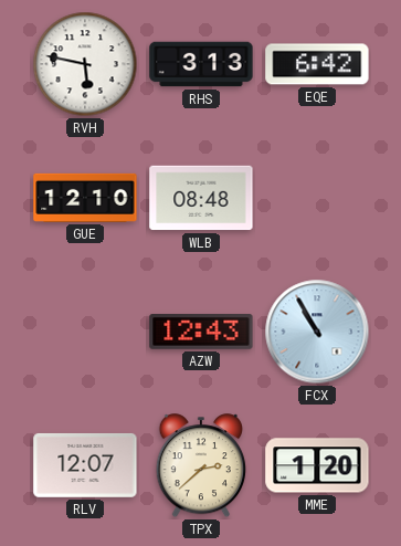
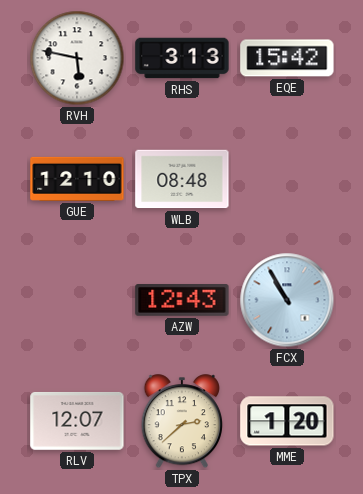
EQE: 6:42 -> 15:42 (287, 58)
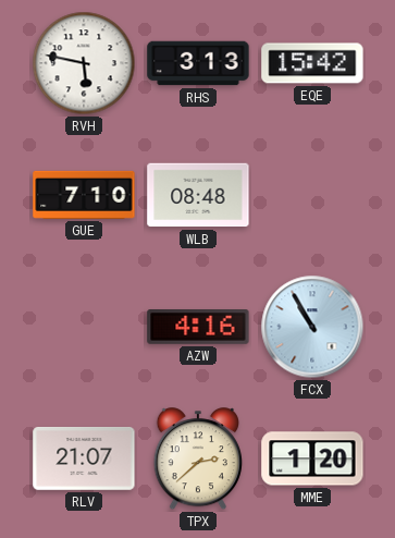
GUE: 12:10 -> 7:10 (84, 195)
AZW: 12:43 -> 4:16 (198, 328)
RLV: 12:07 -> 21:07 (84, 458)
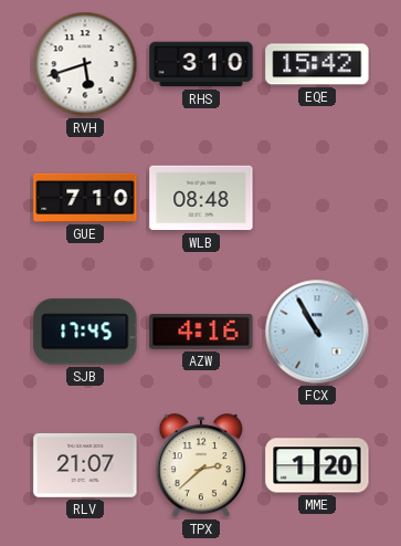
RVH: 5:47 -> 5:42 (85, 64)
RHS: 3:13 -> 3:10 (201, 64)
SJB: none -> 17:45 (85, 332)
